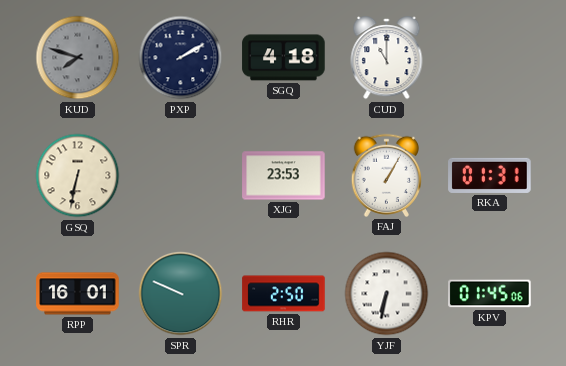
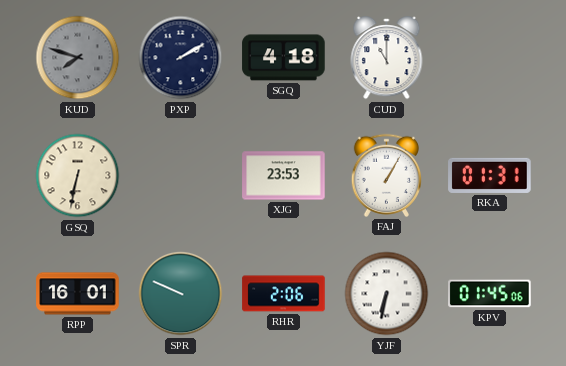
RHR: 2:50 -> 2:06 (284, 294)
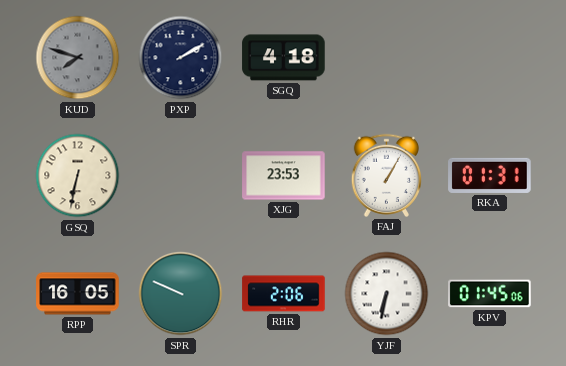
CUD: 11:00 -> none (387, 58)
RPP: 16:01 -> 16:05 (78, 294)
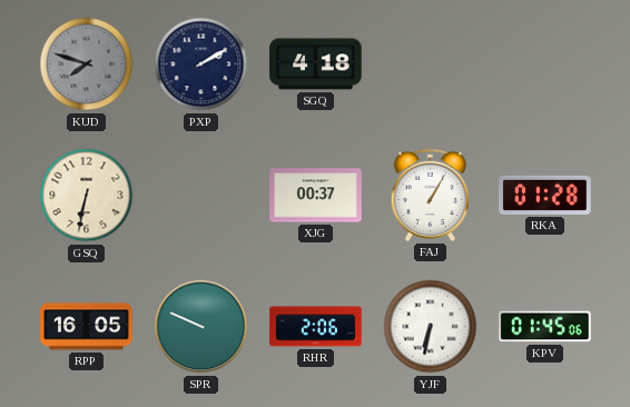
XJG: 23:53 -> 00:37 (316, 196)
RKA: 01:31 -> 01:28 (545, 195)
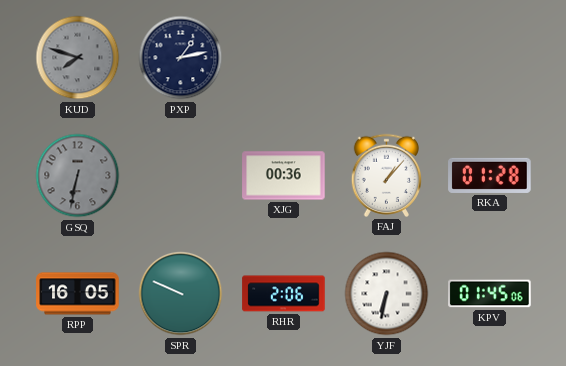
PXP: 2:10 -> 1:13 (181, 58)
SGQ: 4:18 -> none (316, 64)
GSQ dial: cream -> grey (78, 176)
XJG: 00:37 -> 00:36 (284, 176)
FAJ: 1:05 -> 1:07 (386, 175)
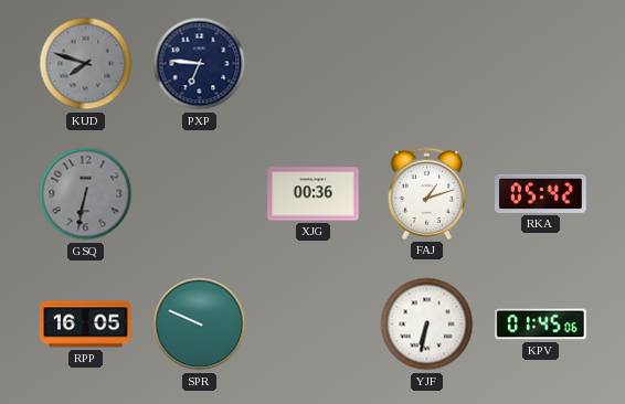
PXP: 1:13 -> 6:46 (200, 64)
FAJ: 1:07 -> 1:12 (426, 193)
RKA: 01:28 -> 05:42 (541, 193)
RHR: 2:06 -> none (284, 294)
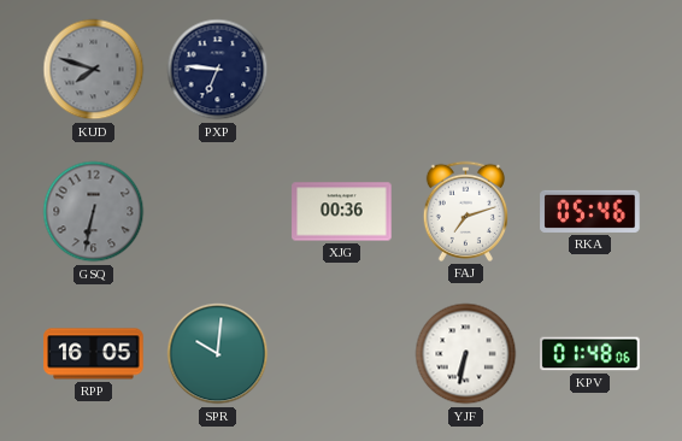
FAJ: 1:12 -> 7:12 (465, 211)
RKA: 05:42 -> 05:46 (590, 211)
SPR: 9:49 -> 10:01 (218, 354)
KPV: 01:45 -> 01:48 (590, 354)
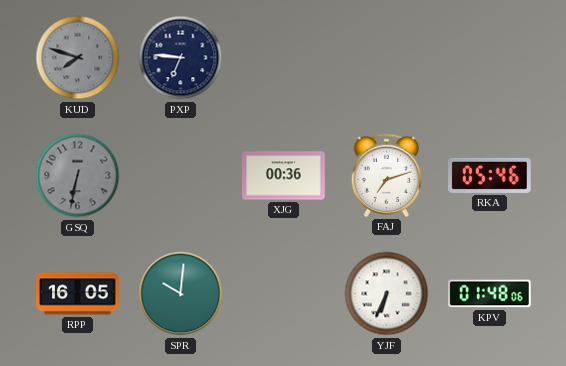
YJF: 6:32 -> 6:34 (387, 294)
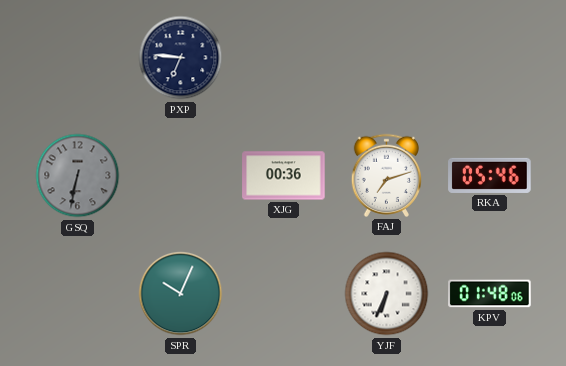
KUD: 7:48 -> none (78, 58)
RPP: 16:05 -> none (78, 294)
SPR: 10:01 -> 10:04 (181, 294)
